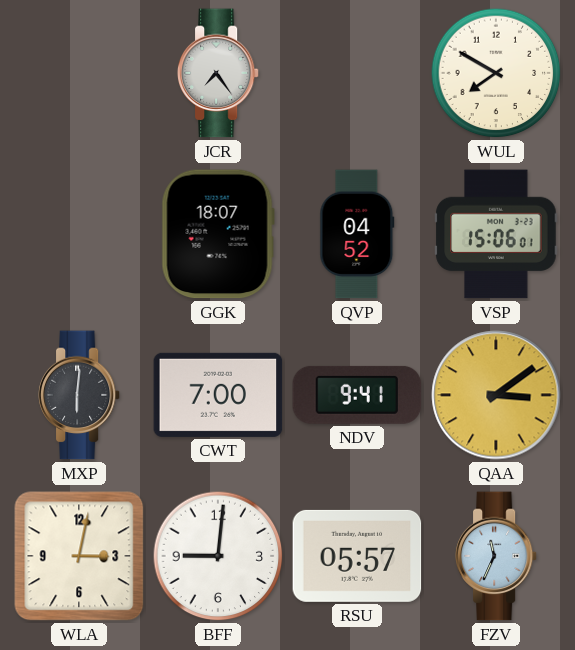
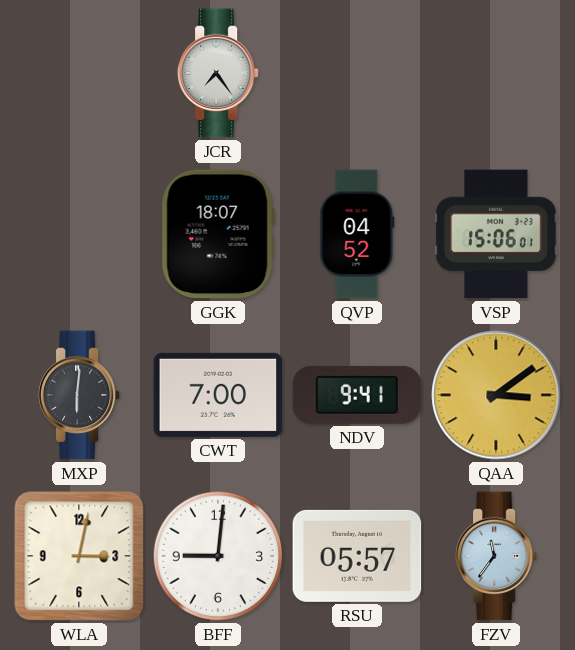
WUL: 7:50 -> none (496, 73)
FZV: 11:34 -> 11:36 (496, 556)
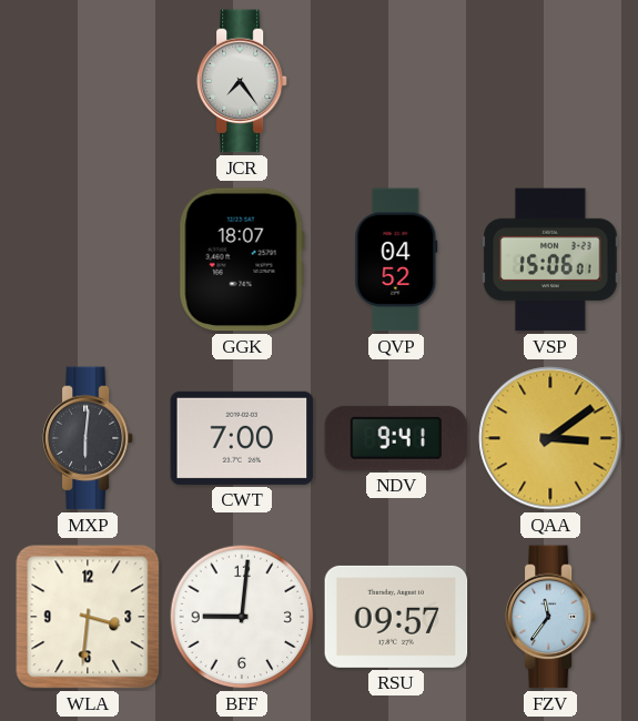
WLA: 3:02 -> 3:31 (88, 617)
RSU: 05:57 -> 09:57 (396, 617)
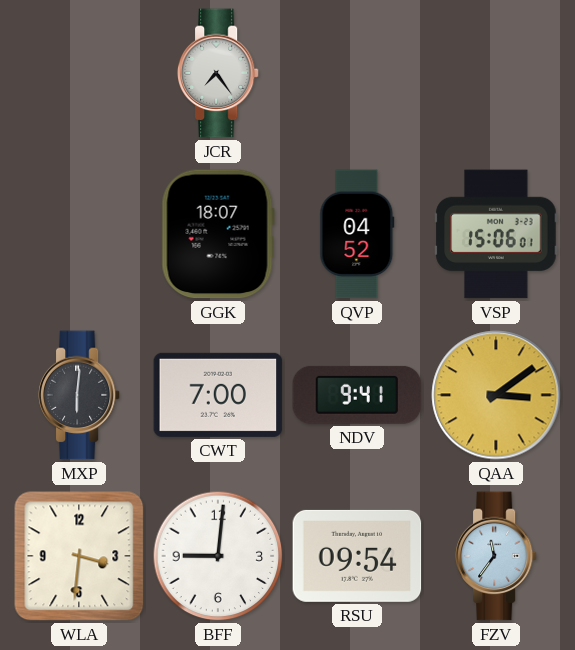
RSU: 09:57 -> 09:54 (357, 556)
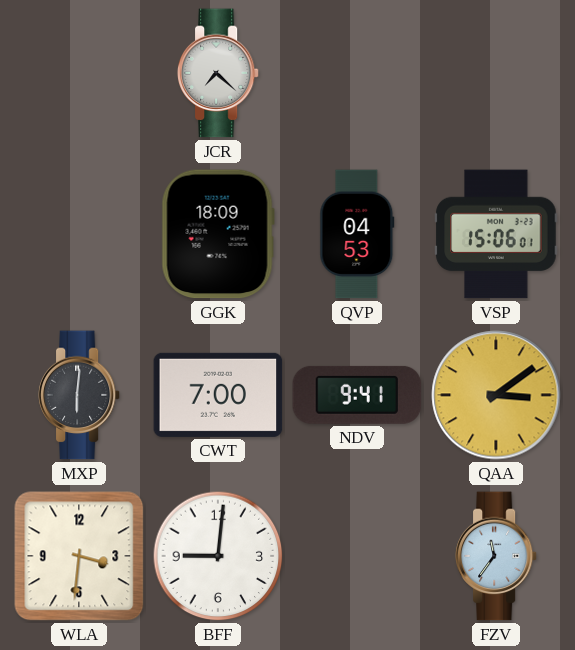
JCR: 7:24 -> 7:22 (218, 73)
GGK: 18:07 -> 18:09 (218, 234)
QVP: 04:52 -> 04:53 (357, 234)
RSU: 09:54 -> none (357, 556)
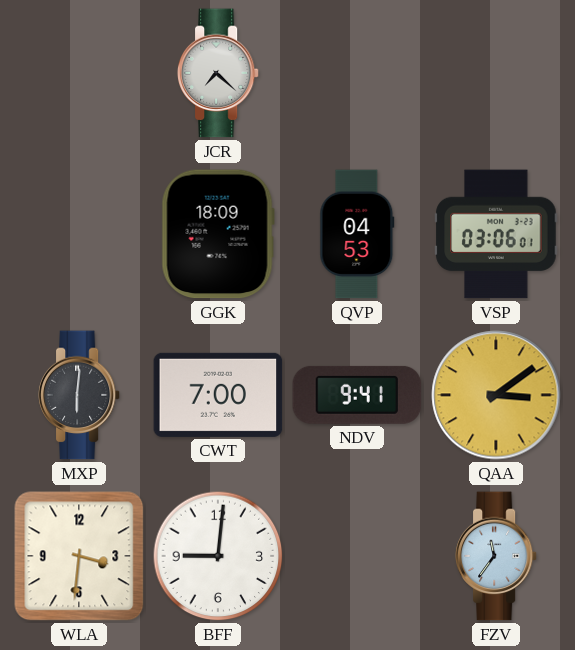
VSP: 15:06 -> 03:06 (496, 234)
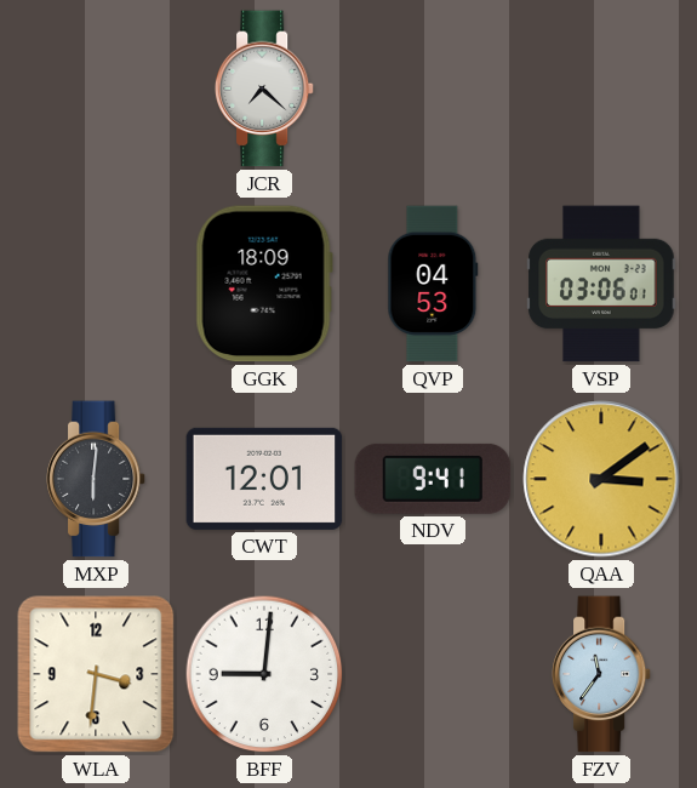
CWT: 7:00 -> 12:01 (264, 479)
